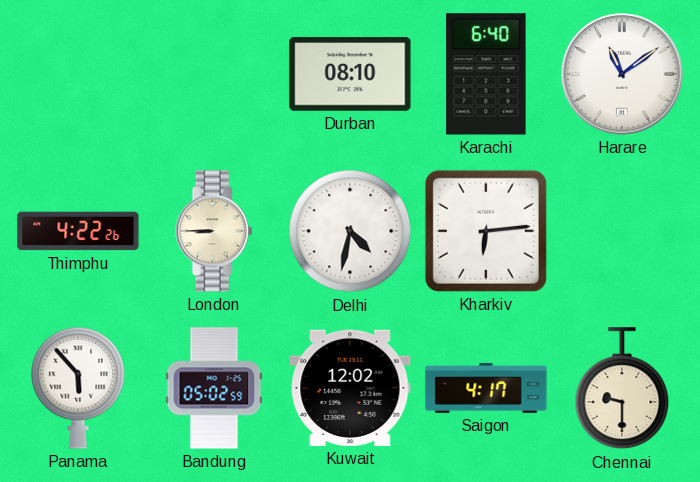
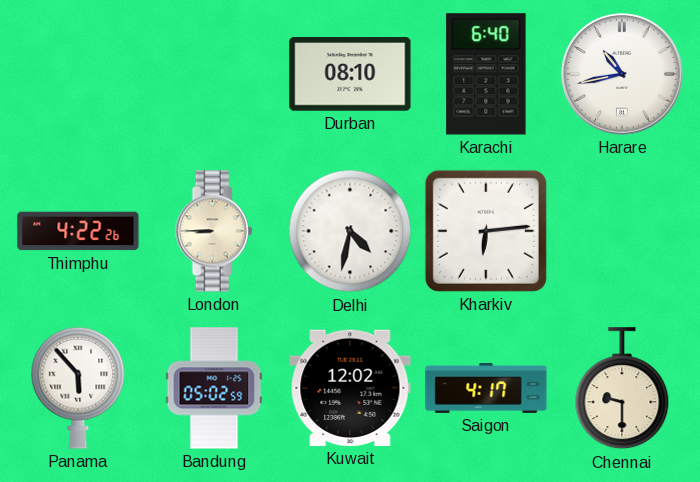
Harare: 11:09 -> 10:43 (622, 74)
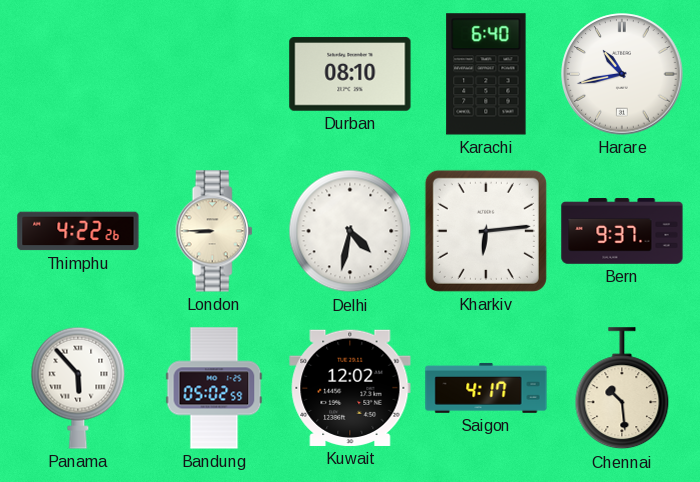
Bern: none -> 9:37 (622, 231)
Chennai: 9:30 -> 10:29 (622, 389)
